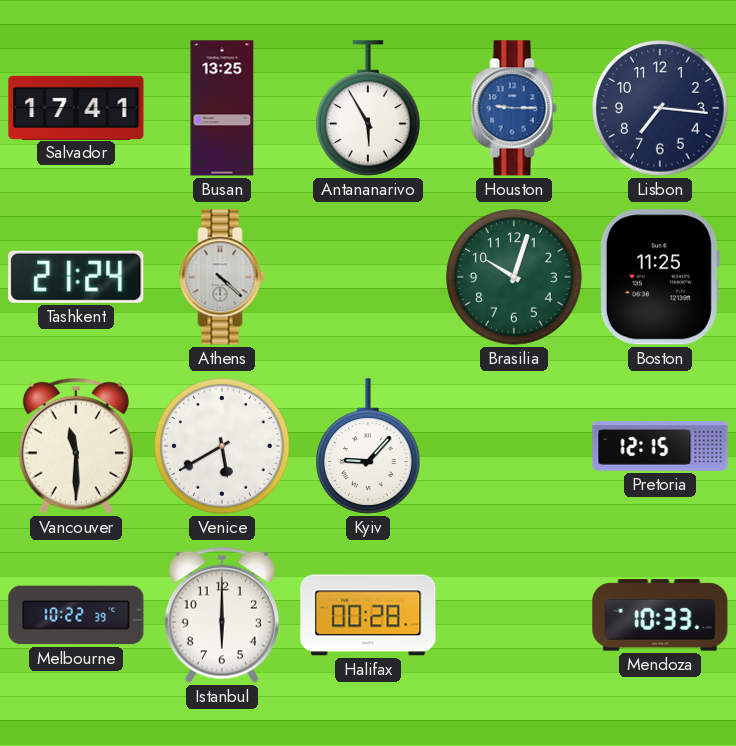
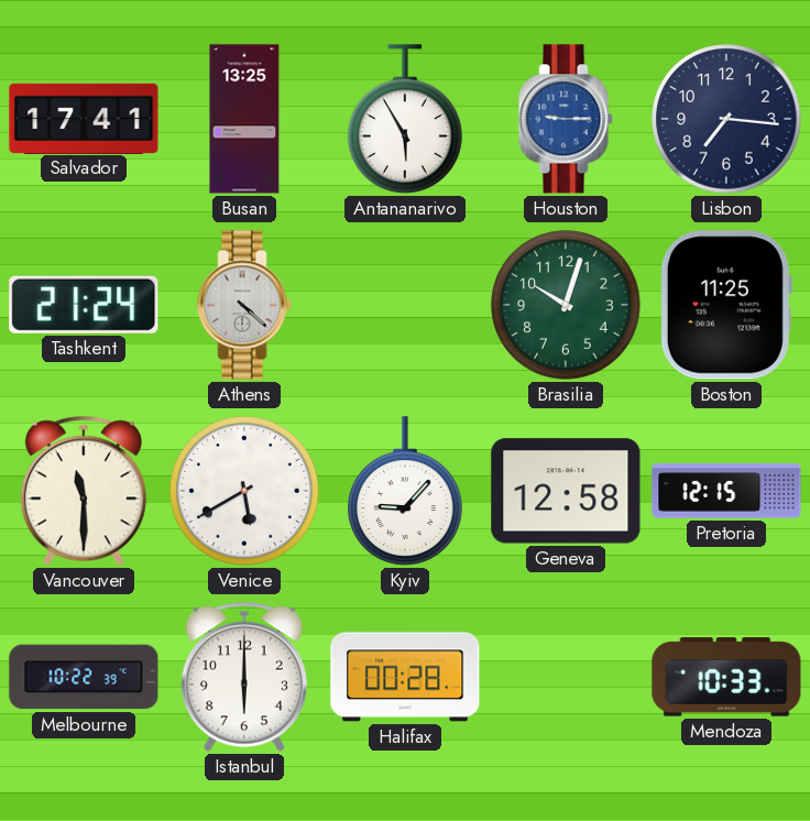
Geneva: none -> 12:58 (566, 491)
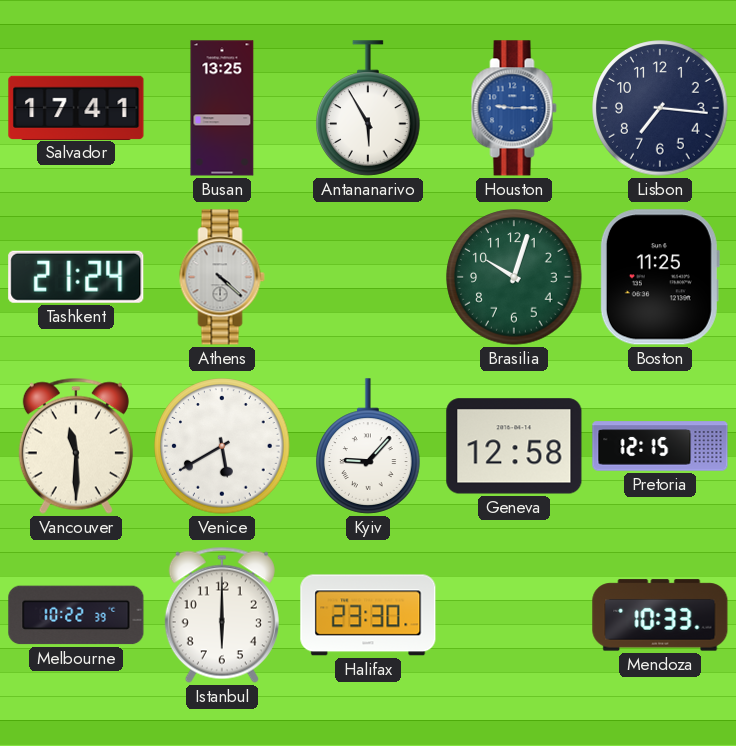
Halifax: 00:28 -> 23:30 (368, 615)
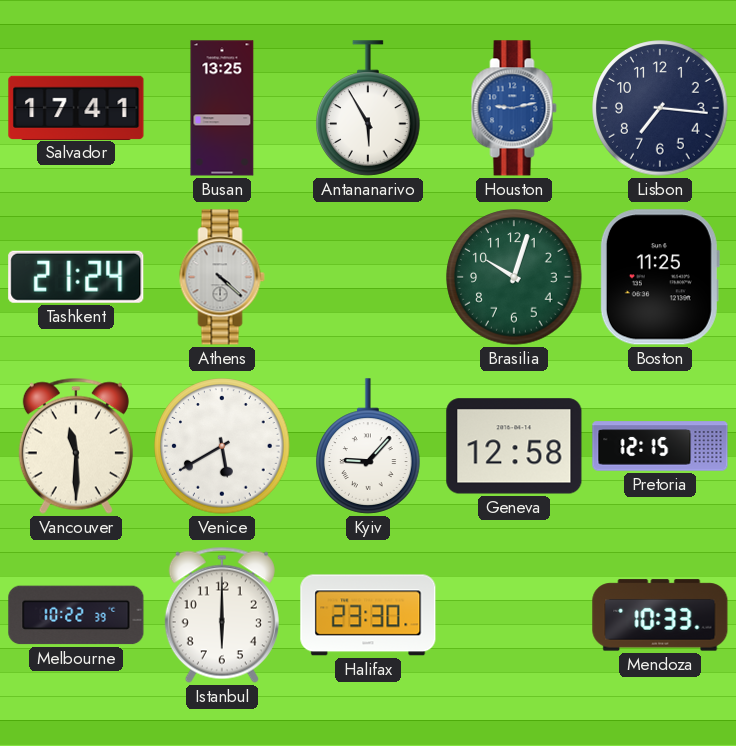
Houston: 9:15 -> 9:13 (514, 108)
